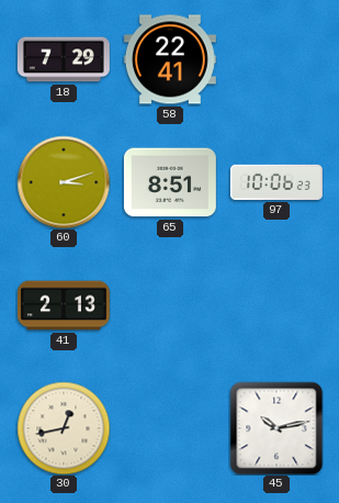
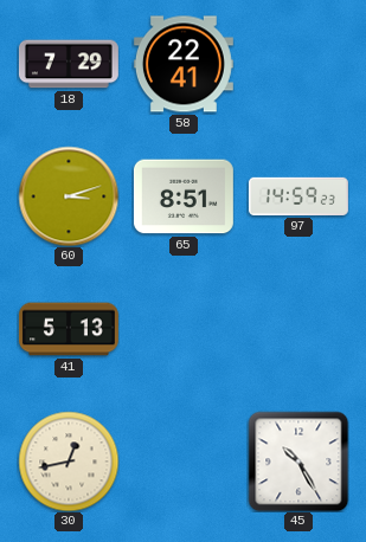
97: 10:06 -> 14:59 (298, 196)
41: 2:13 -> 5:13 (69, 329)
45: 10:13 -> 10:25 (298, 462)
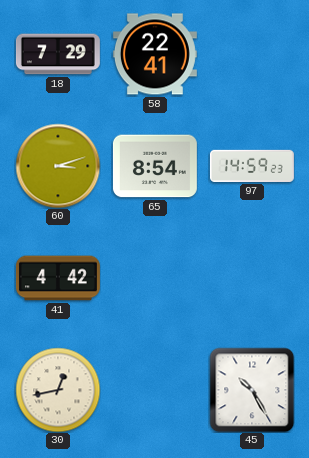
65: 8:51 -> 8:54 (155, 166)
41: 5:13 -> 4:42 (58, 278)
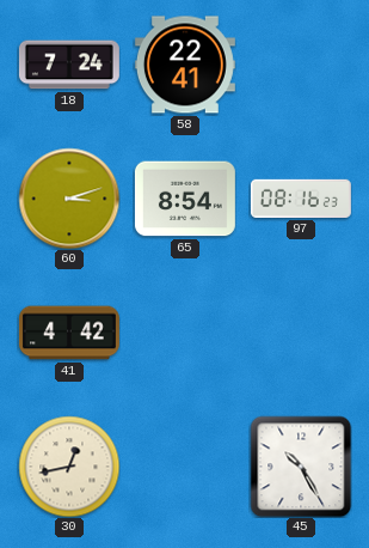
18: 7:29 -> 7:24 (69, 65)
97: 14:59 -> 08:16 (301, 199)
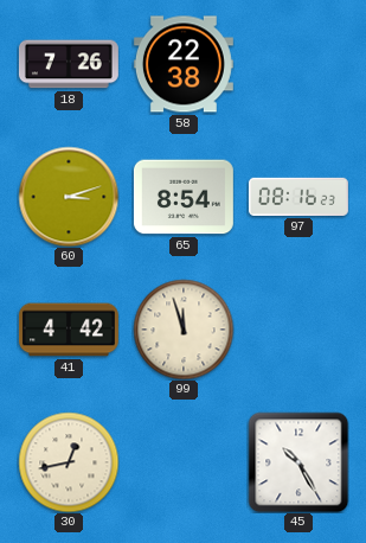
18: 7:24 -> 7:26 (69, 64)
58: 22:41 -> 22:38 (184, 64)
99: none -> 11:57 (184, 330)
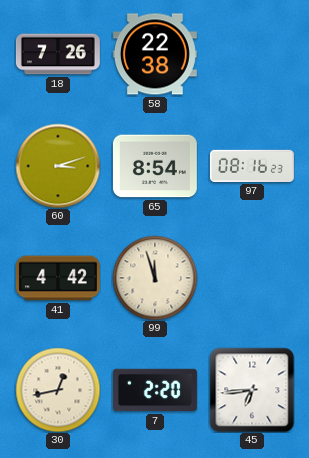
7: none -> 2:20 (155, 390)
45: 10:25 -> 6:44 (252, 390)
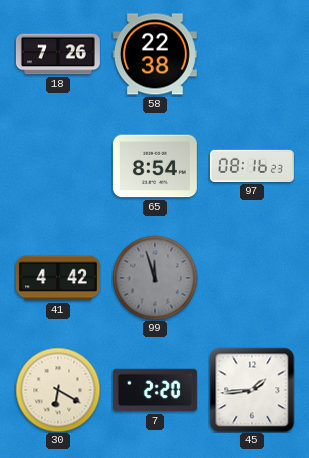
60: 3:12 -> none (58, 166)
99 dial: cream -> grey (155, 278)
30: 12:43 -> 6:20 (58, 390)
45: 6:44 -> 1:44 (252, 390)
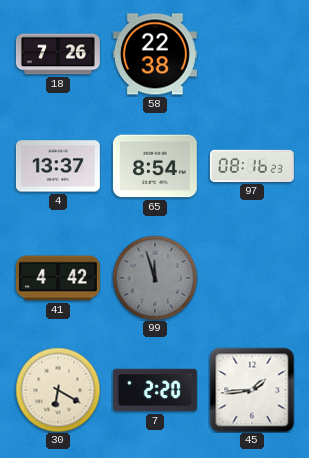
4: none -> 13:37 (58, 166)
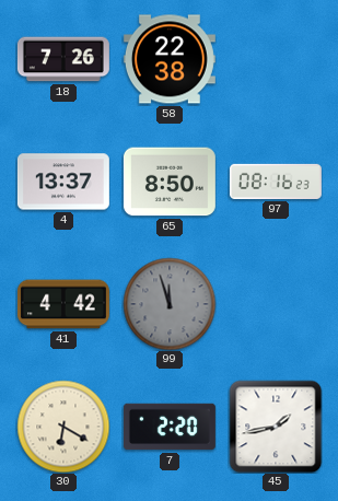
65: 8:54 -> 8:50 (170, 182)
45: 1:44 -> 1:43 (276, 427)
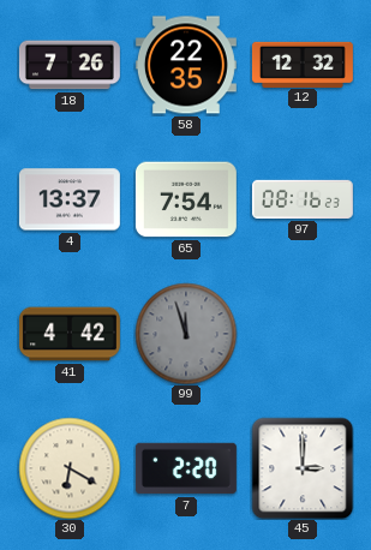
58: 22:38 -> 22:35 (186, 65)
12: none -> 12:32 (303, 64)
65: 8:50 -> 7:54 (186, 199)
45: 1:43 -> 3:00 (303, 468)
